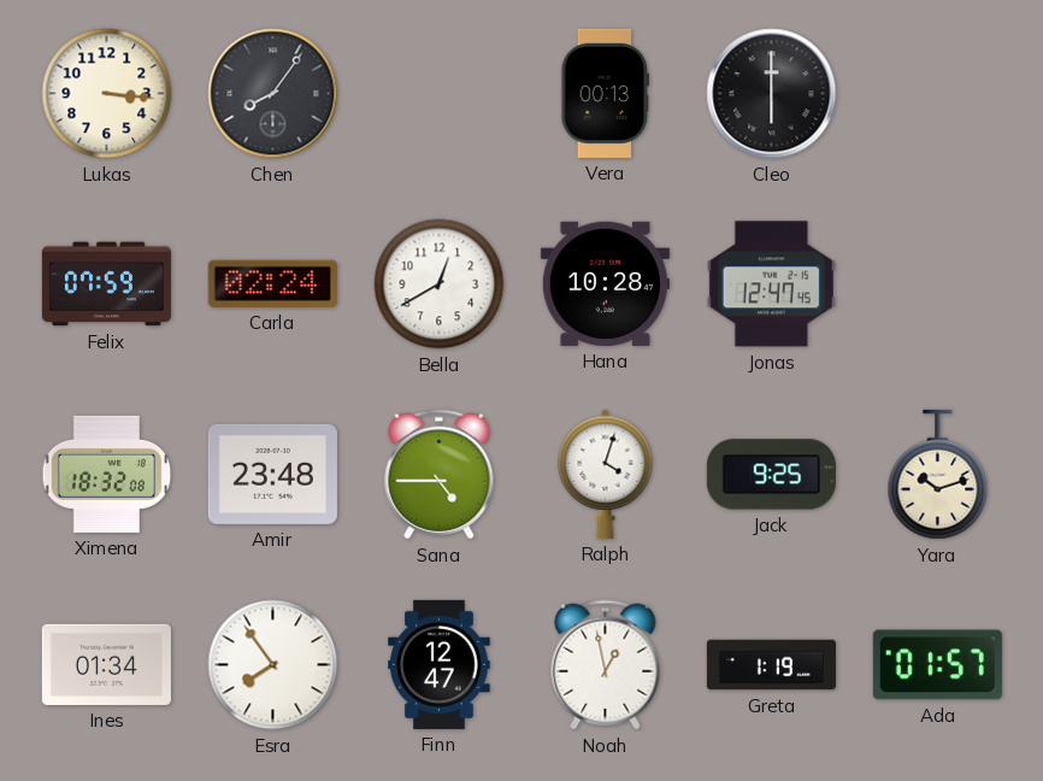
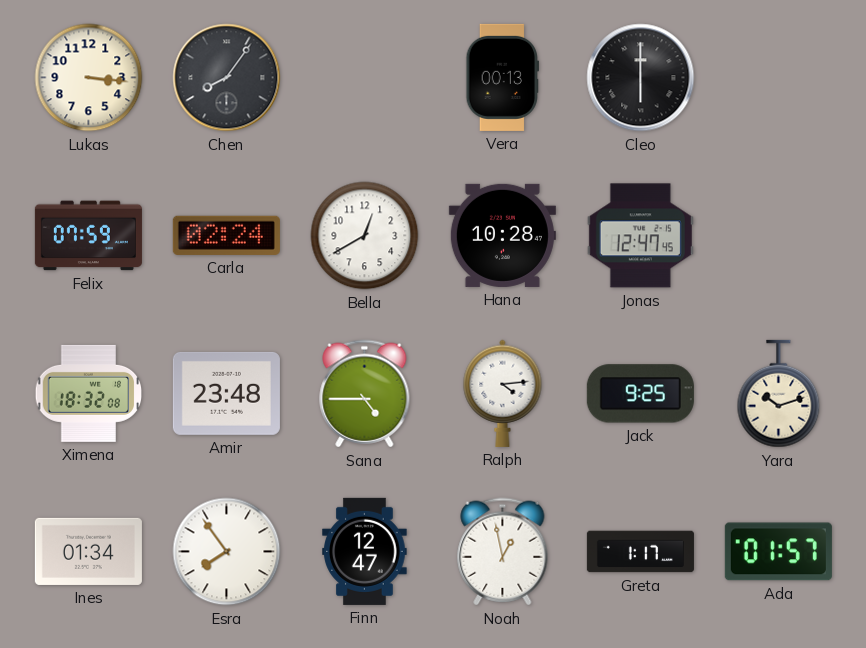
Ralph: 4:03 -> 4:14 (503, 393)
Greta: 1:19 -> 1:17 (640, 552)
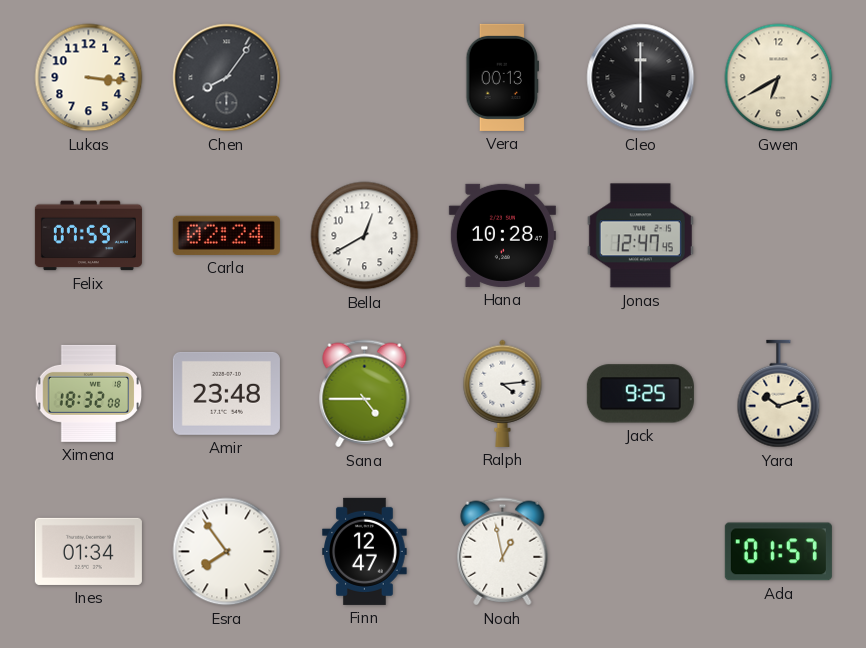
Gwen: none -> 6:40 (779, 78)
Greta: 1:17 -> none (640, 552)
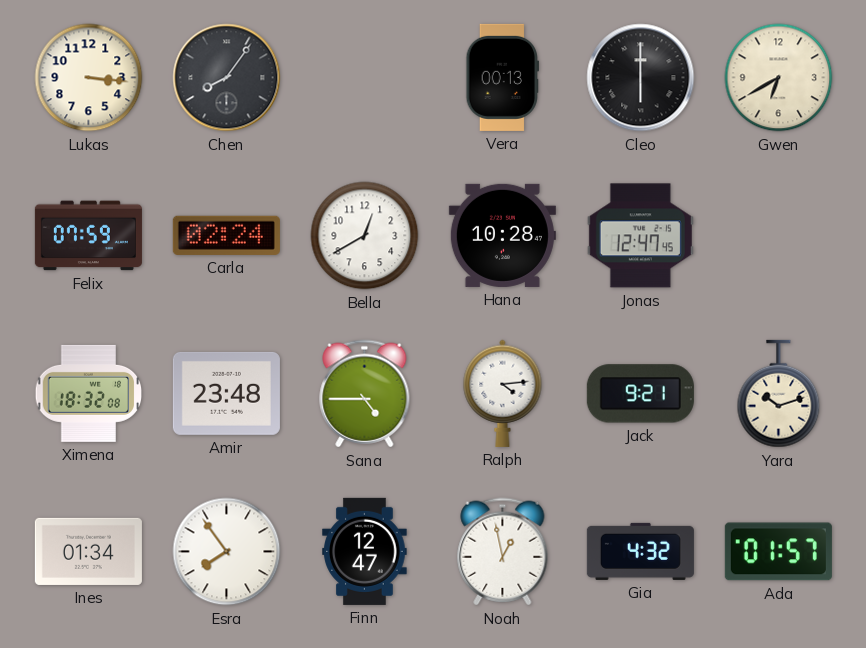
Jack: 9:25 -> 9:21 (640, 394)
Gia: none -> 4:32 (640, 551)
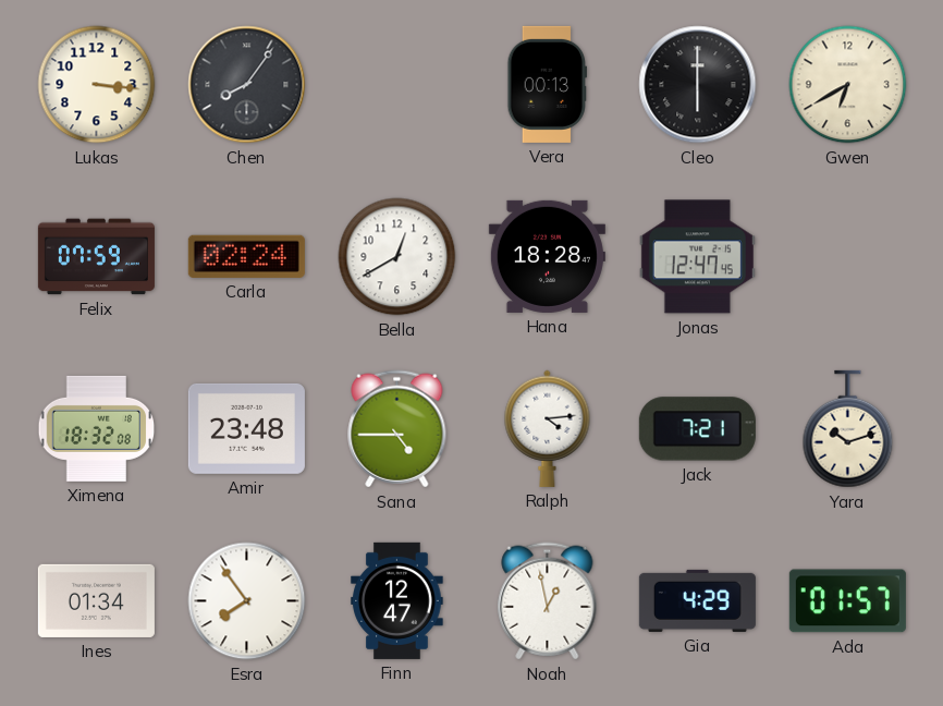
Hana: 10:28 -> 18:28 (547, 256)
Jack: 9:21 -> 7:21 (697, 429)
Gia: 4:32 -> 4:29 (697, 600)
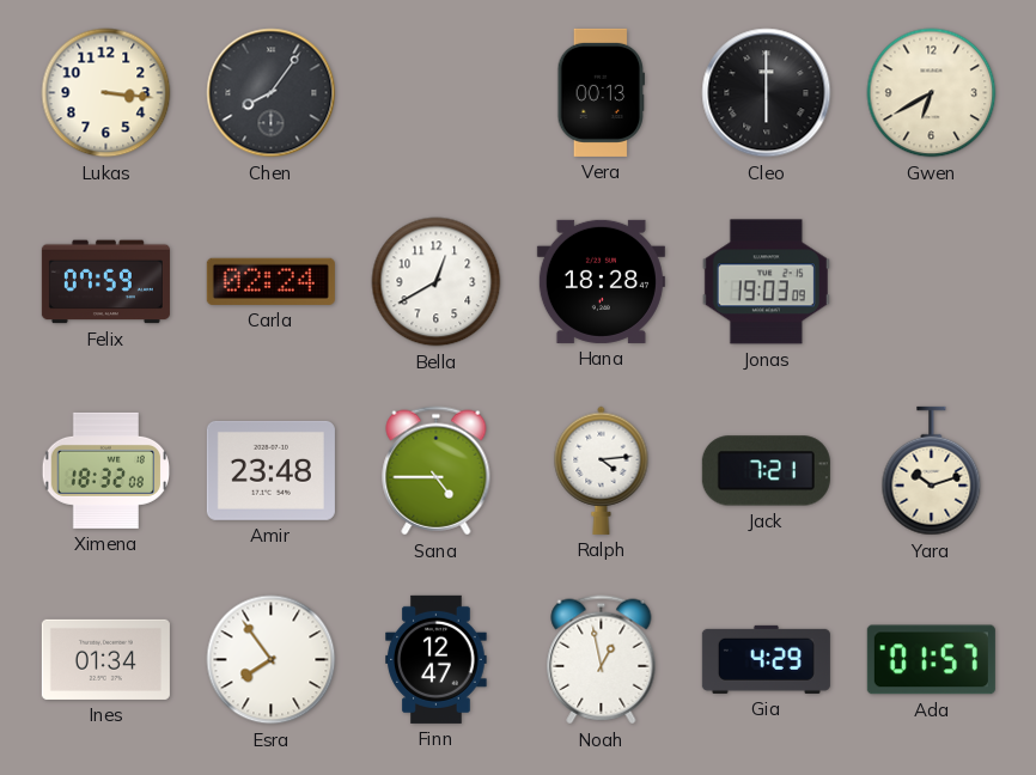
Jonas: 12:47 -> 19:03 (766, 282)
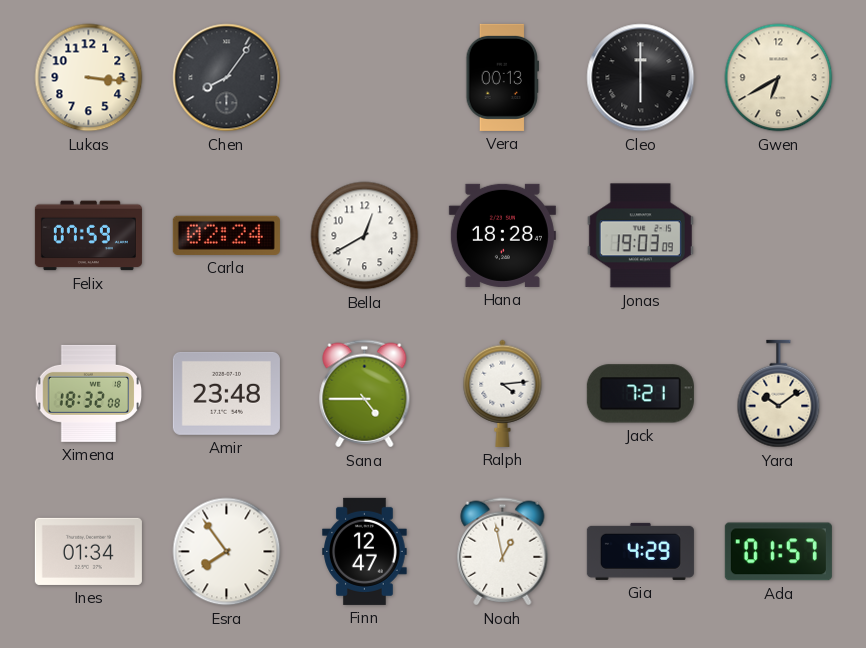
Yara: 10:12 -> 10:09 (779, 394)
